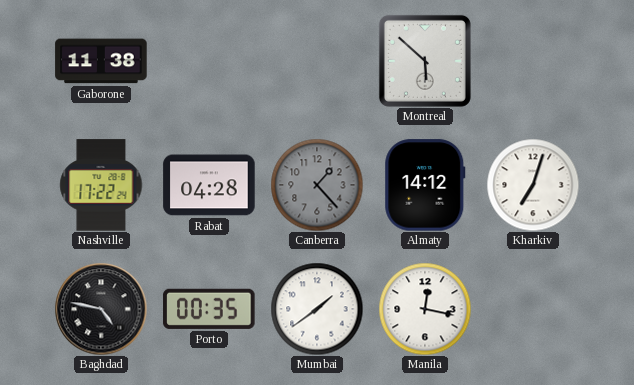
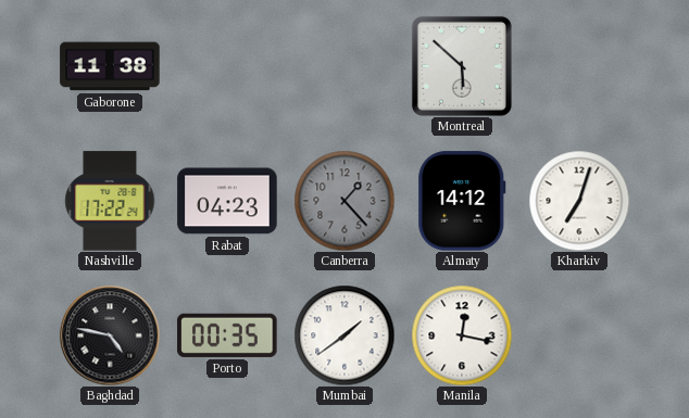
Rabat: 04:28 -> 04:23 (227, 201)
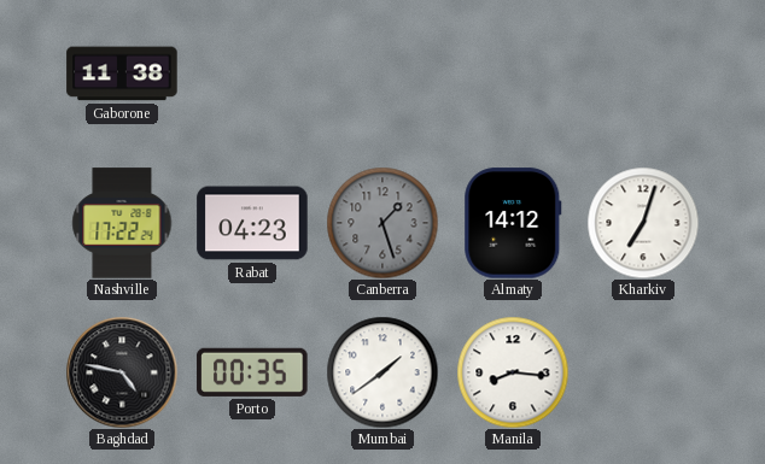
Montreal: 5:52 -> none (462, 66)
Canberra: 1:23 -> 1:27 (382, 223)
Manila: 12:17 -> 8:16 (513, 372)
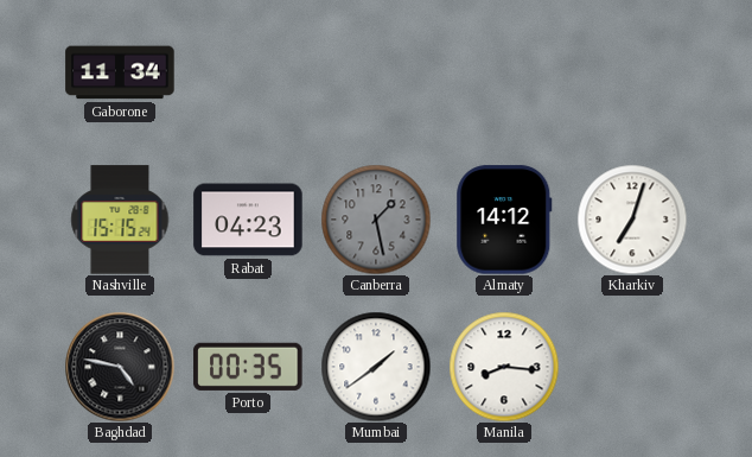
Gaborone: 11:38 -> 11:34 (120, 72)
Nashville: 17:22 -> 15:15 (120, 220)
Canberra: 1:27 -> 1:28 (376, 220)
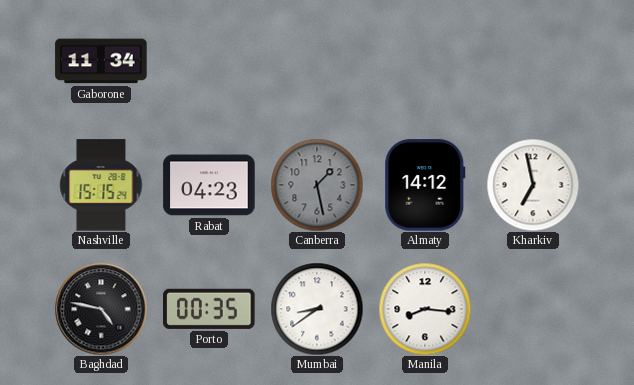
Kharkiv: 7:03 -> 6:58 (533, 185)
Mumbai: 1:39 -> 8:39 (317, 309)
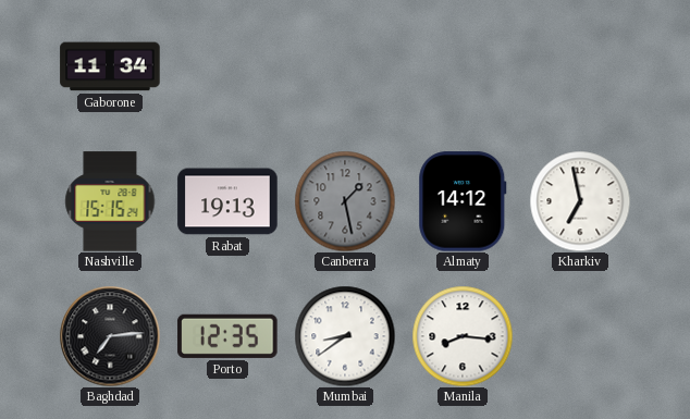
Rabat: 04:23 -> 19:13 (227, 201)
Baghdad: 4:47 -> 7:14 (110, 336)
Porto: 00:35 -> 12:35 (227, 336)
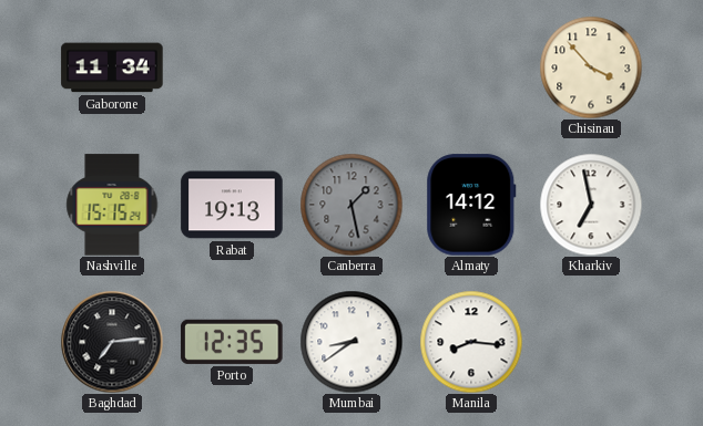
Chisinau: none -> 3:53 (591, 67)
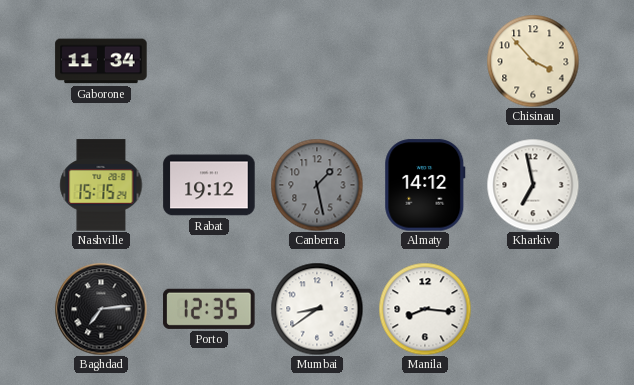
Rabat: 19:13 -> 19:12 (209, 185)
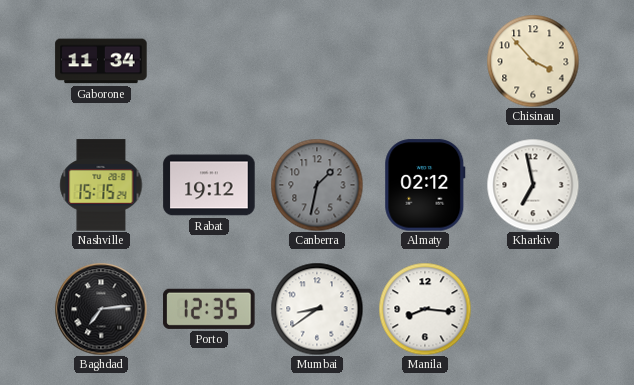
Canberra: 1:28 -> 1:32 (317, 185)
Almaty: 14:12 -> 02:12 (425, 185)
